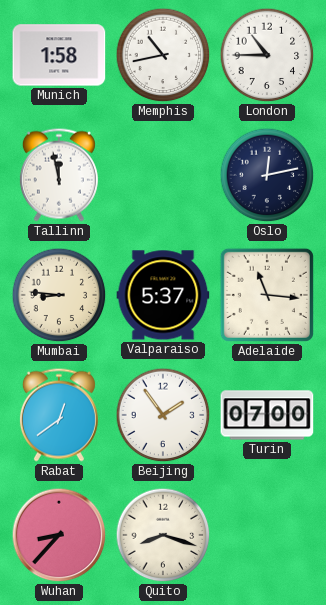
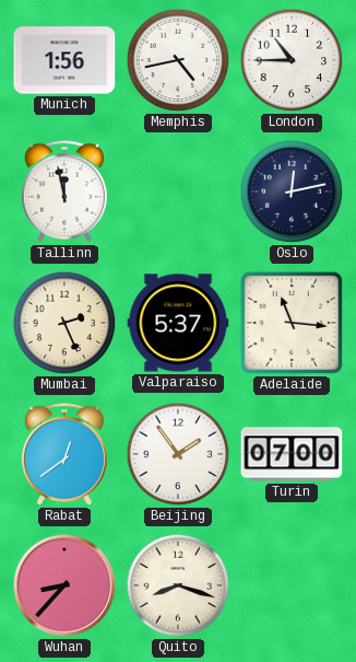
Munich: 1:58 -> 1:56 (64, 60)
Memphis: 10:43 -> 4:43 (178, 60)
Mumbai: 8:46 -> 2:26 (64, 323)
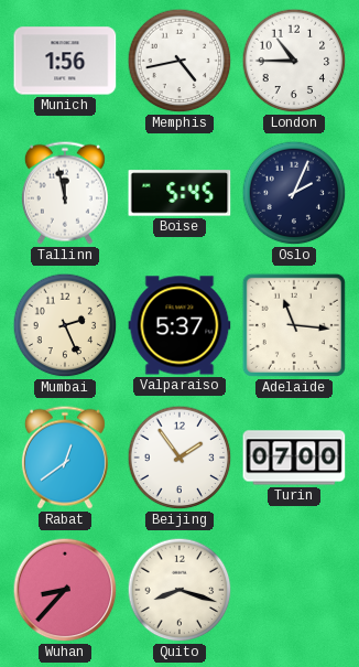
Boise: none -> 5:45 (179, 193)
Oslo: 12:13 -> 2:04 (294, 193)
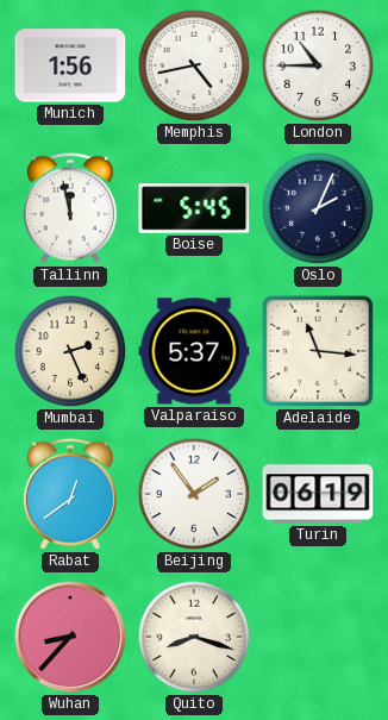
Turin: 07:00 -> 06:19 (318, 494)
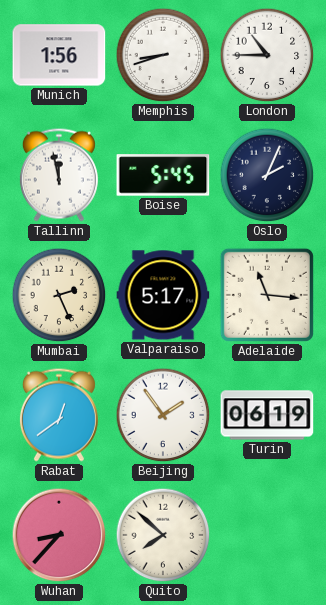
Memphis: 4:43 -> 8:42 (163, 55)
Valparaiso: 5:37 -> 5:17 (163, 295)
Quito: 8:18 -> 7:52 (163, 535)
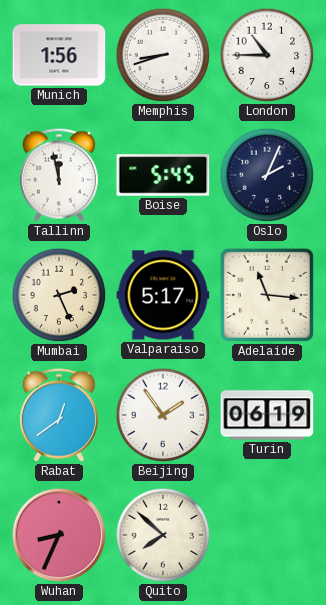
Wuhan: 8:37 -> 8:34 (59, 535)
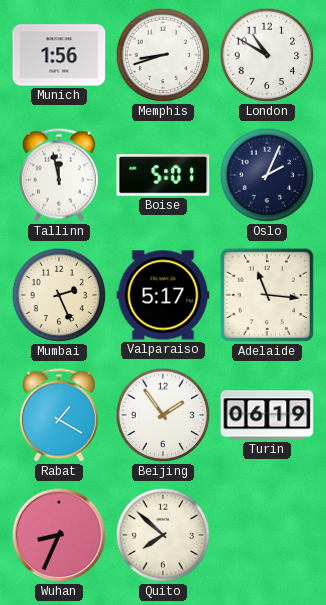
London: 10:45 -> 10:50 (267, 55)
Boise: 5:45 -> 5:01 (163, 175)
Rabat: 12:39 -> 1:20 (59, 415)
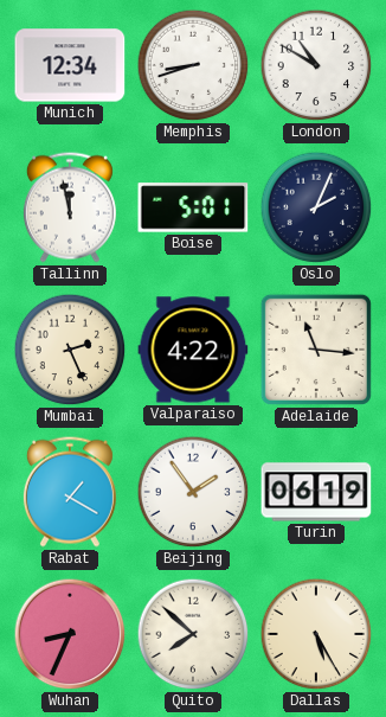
Munich: 1:56 -> 12:34 (70, 65)
Valparaiso: 5:17 -> 4:22 (193, 350)
Dallas: none -> 5:25 (316, 634)
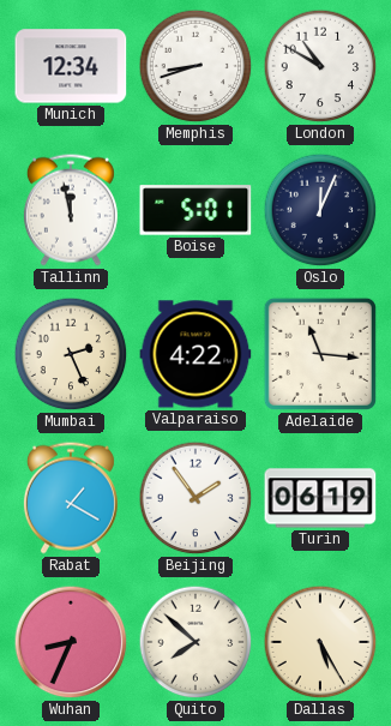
Oslo: 2:04 -> 12:04 (320, 210)
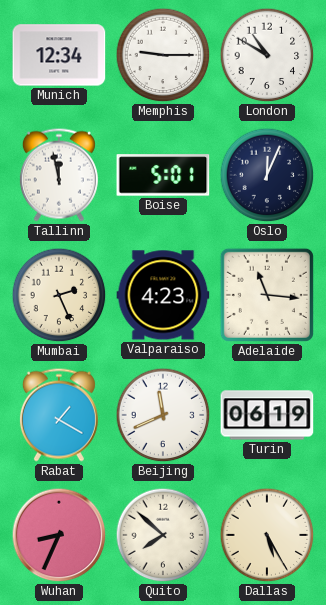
Memphis: 8:42 -> 9:15 (163, 55)
Valparaiso: 4:22 -> 4:23 (163, 295)
Beijing: 1:54 -> 11:41 (163, 415)
